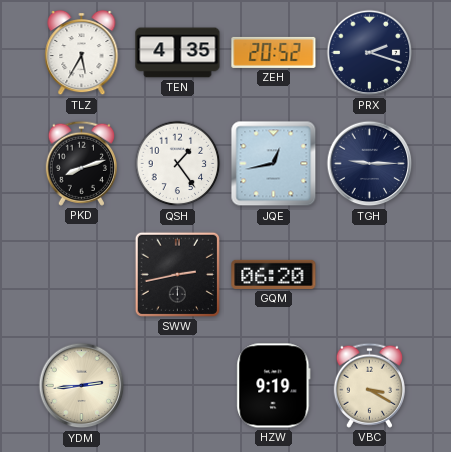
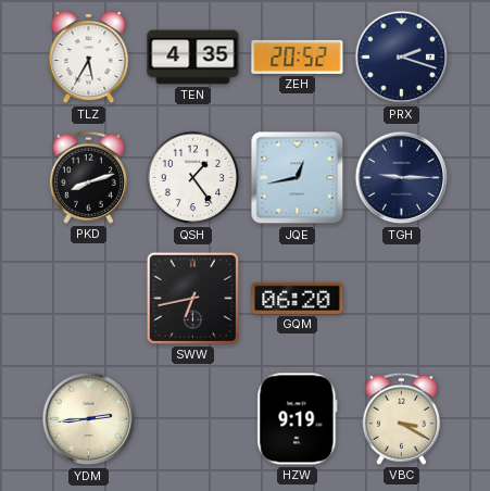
SWW: 2:43 -> 6:43 (192, 298)
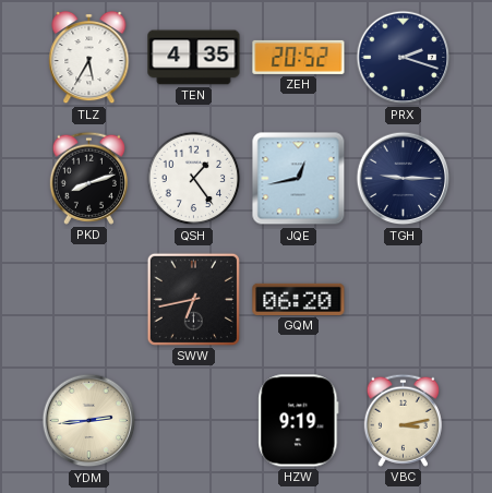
VBC: 3:20 -> 3:13 (403, 420)
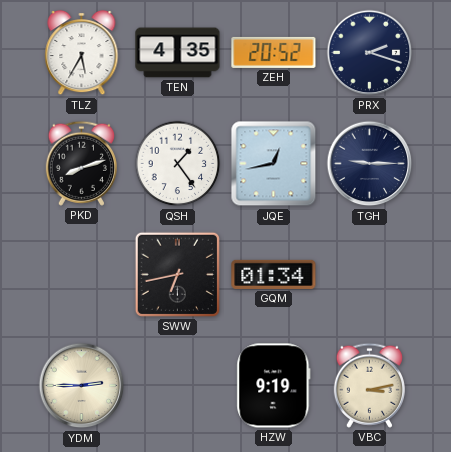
GQM: 06:20 -> 01:34 (274, 274)
YDM: 2:44 -> 2:45 (82, 386)
